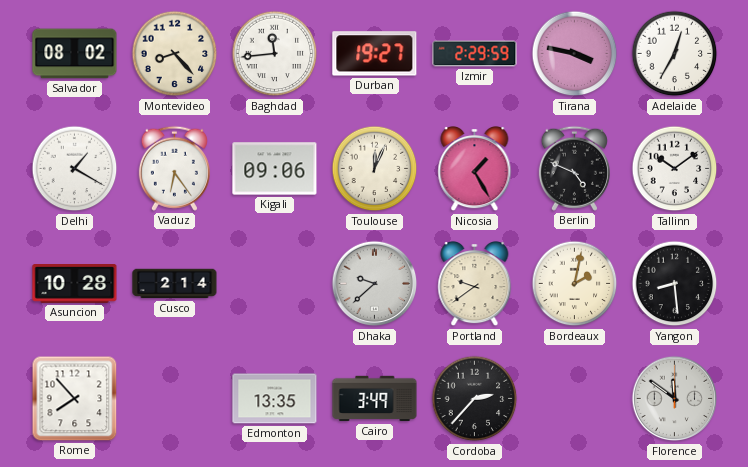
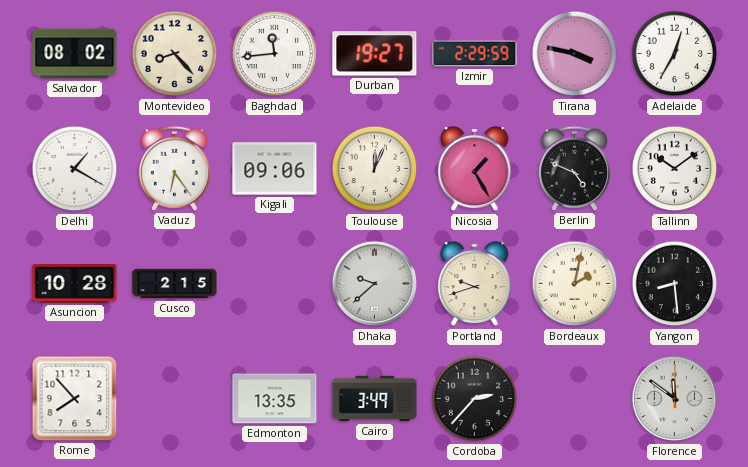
Cusco: 2:14 -> 2:15 (175, 284)
Portland: 9:39 -> 9:42 (475, 285)
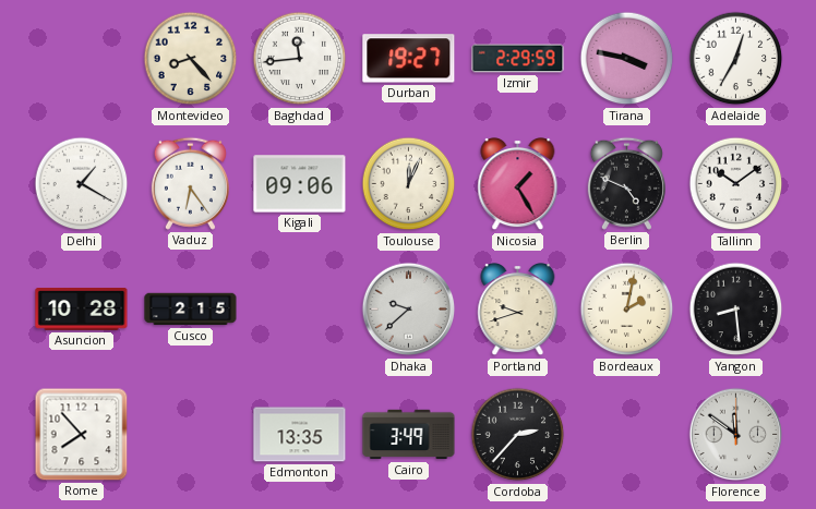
Salvador: 08:02 -> none (75, 54)
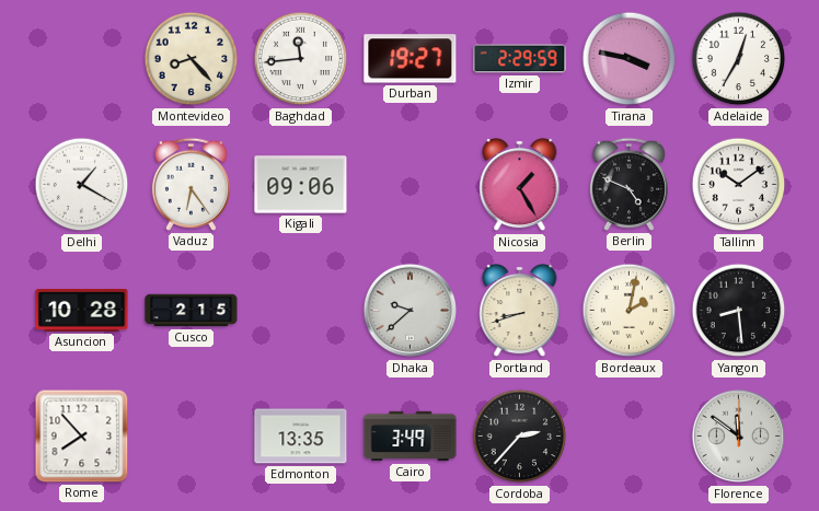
Toulouse: 12:04 -> none (409, 184)
Portland: 9:42 -> 8:42 (520, 312)
